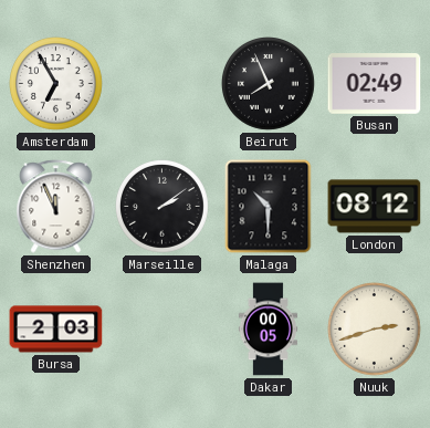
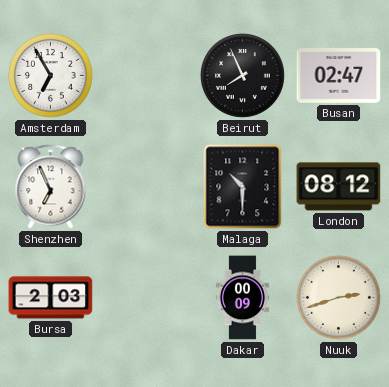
Busan: 02:49 -> 02:47 (339, 76)
Shenzhen: 11:56 -> 6:56 (51, 187)
Marseille: 2:09 -> none (162, 207)
Dakar: 00:05 -> 00:09 (242, 298)
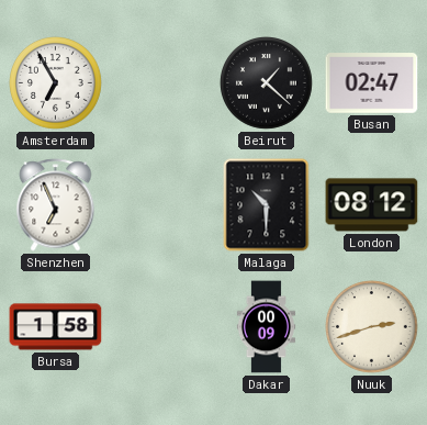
Beirut: 7:56 -> 1:22 (267, 83)
Bursa: 2:03 -> 1:58 (56, 327)
